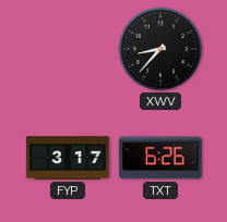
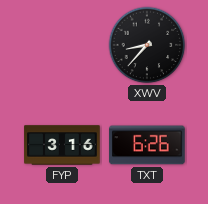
FYP: 3:17 -> 3:16 (62, 145)
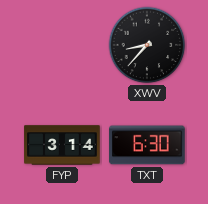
FYP: 3:16 -> 3:14 (62, 145)
TXT: 6:26 -> 6:30 (147, 145)
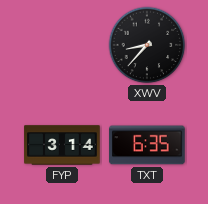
TXT: 6:30 -> 6:35 (147, 145)
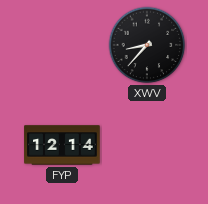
FYP: 3:14 -> 12:14 (62, 145)
TXT: 6:35 -> none (147, 145)
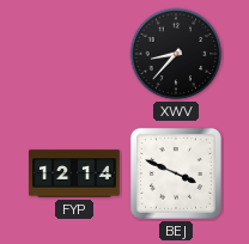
BEJ: none -> 3:49 (176, 173)
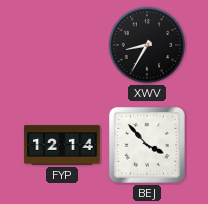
XWV: 8:37 -> 8:35 (147, 45)
BEJ: 3:49 -> 3:53 (147, 145)
